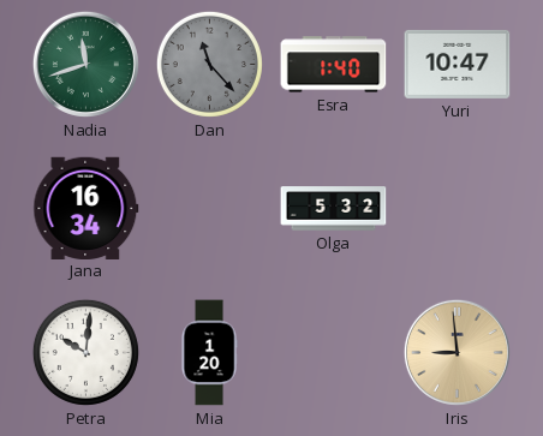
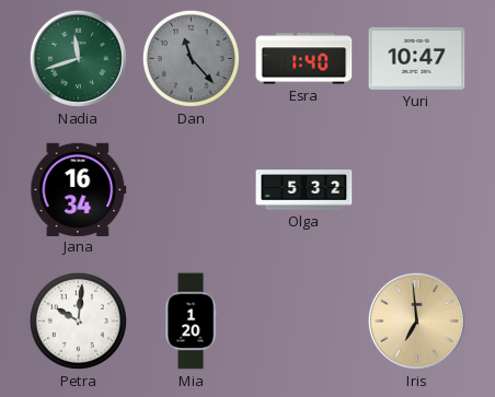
Iris: 8:59 -> 6:59 (416, 320)
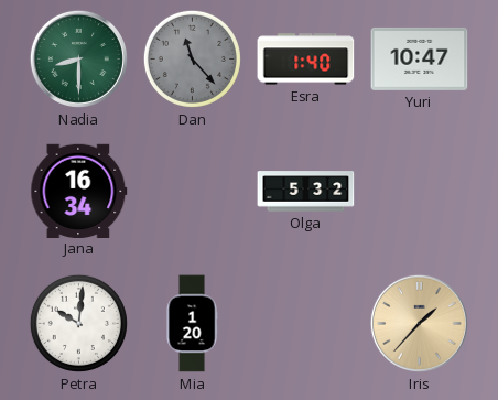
Nadia: 11:42 -> 8:30 (78, 58)
Iris: 6:59 -> 1:37 (419, 323)
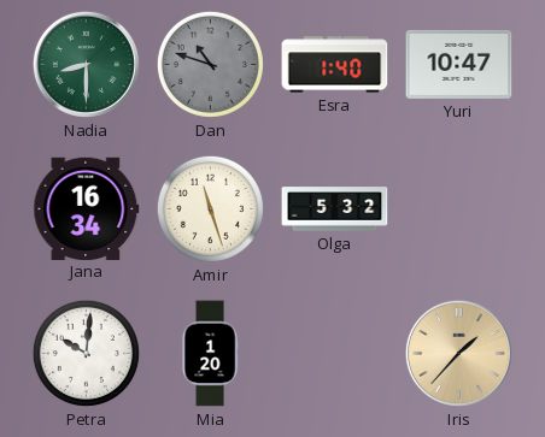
Dan: 11:23 -> 10:48 (210, 64)
Amir: none -> 11:27 (210, 208)
